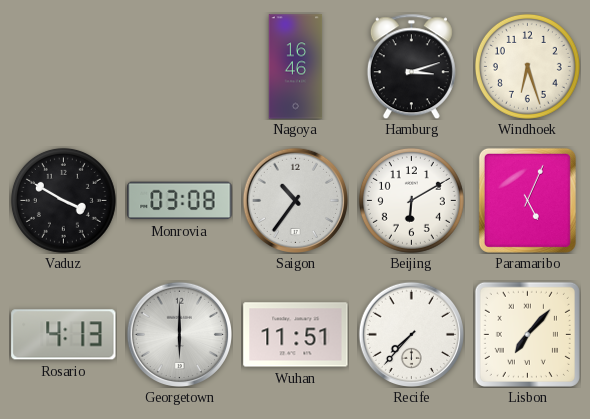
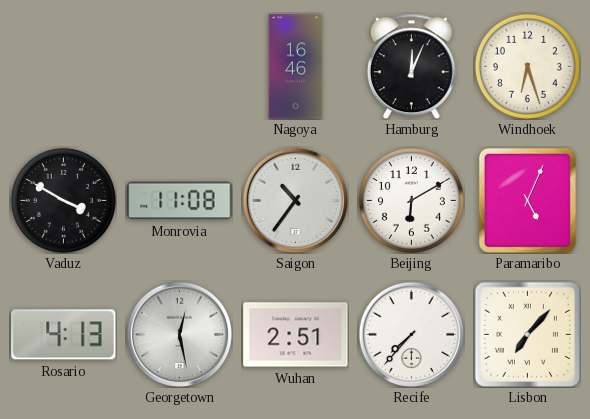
Hamburg: 3:12 -> 12:04 (411, 66)
Monrovia: 03:08 -> 11:08 (180, 201)
Georgetown: 6:00 -> 12:28 (179, 334)
Wuhan: 11:51 -> 2:51 (296, 335)
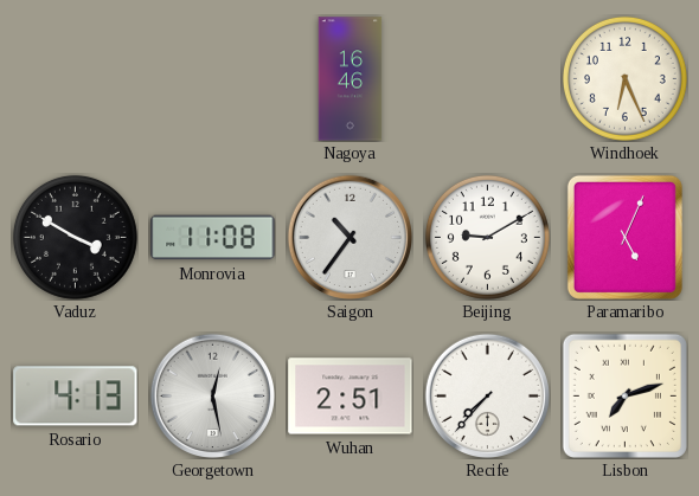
Hamburg: 12:04 -> none (411, 66)
Windhoek: 6:27 -> 6:26 (624, 78)
Beijing: 6:10 -> 9:10 (487, 237)
Lisbon: 7:07 -> 7:12 (624, 395)
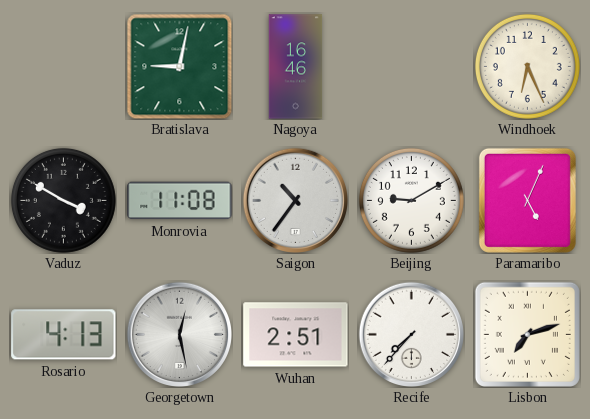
Bratislava: none -> 9:02 (179, 66)
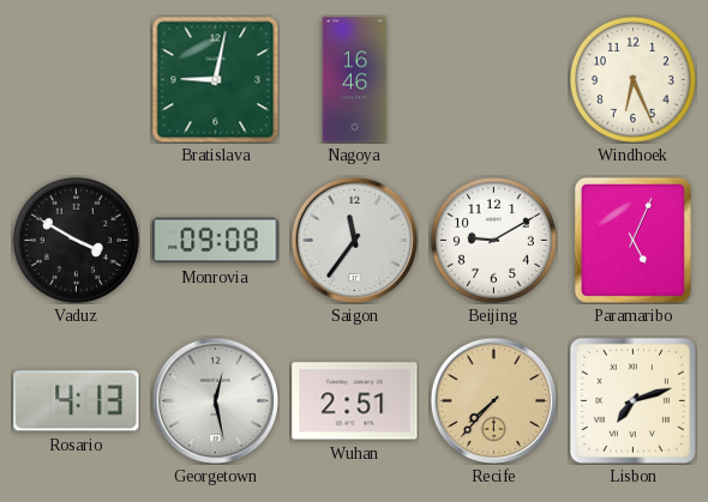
Monrovia: 11:08 -> 09:08 (216, 241)
Saigon: 10:36 -> 11:36 (354, 240)
Recife dial: white -> champagne (493, 400)
